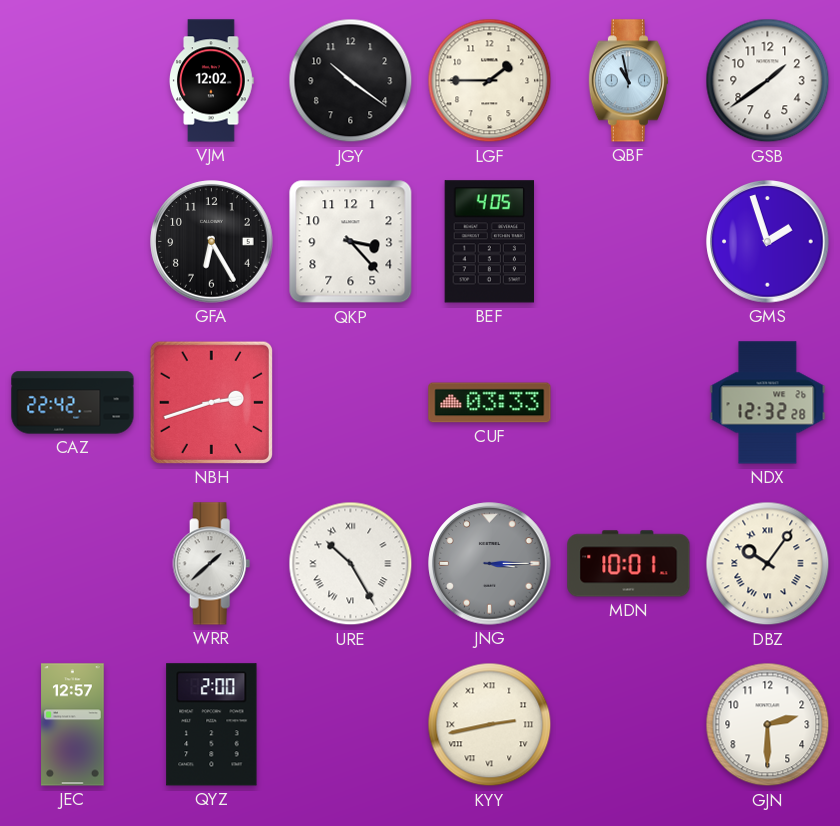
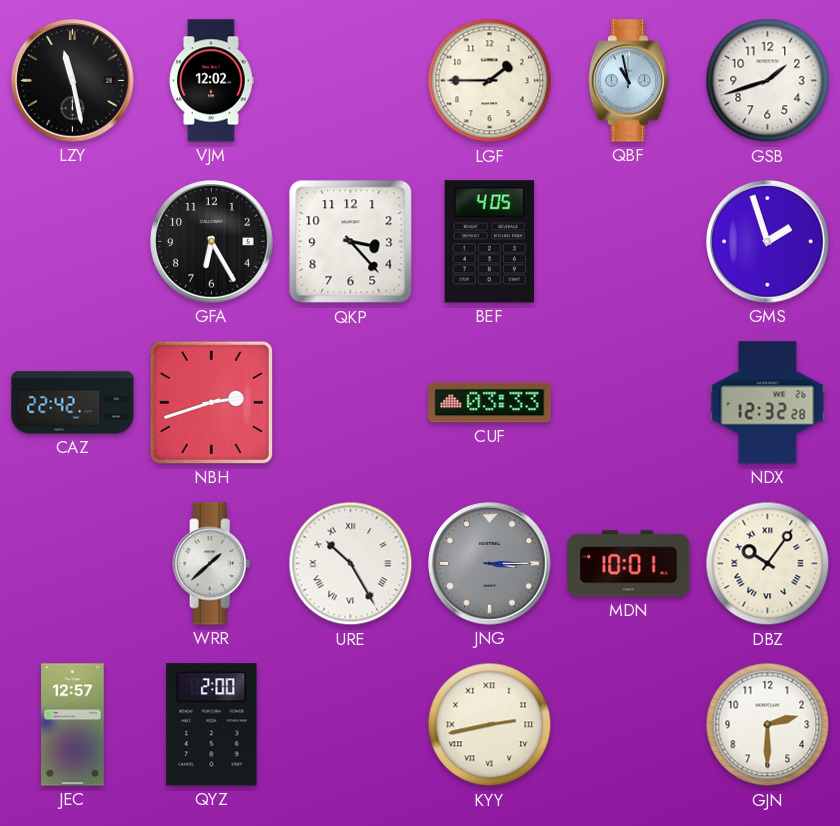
LZY: none -> 11:28 (73, 81)
JGY: 10:21 -> none (351, 81)
GSB: 1:39 -> 1:42 (768, 81)
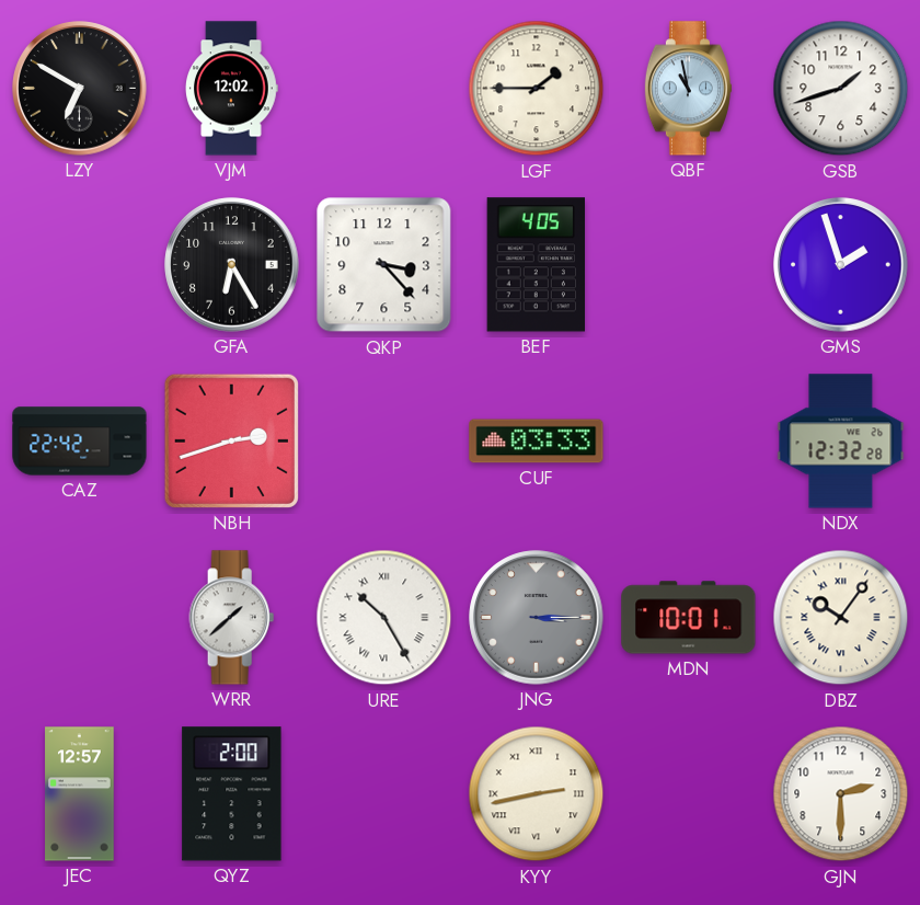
LZY: 11:28 -> 6:50 (80, 89)
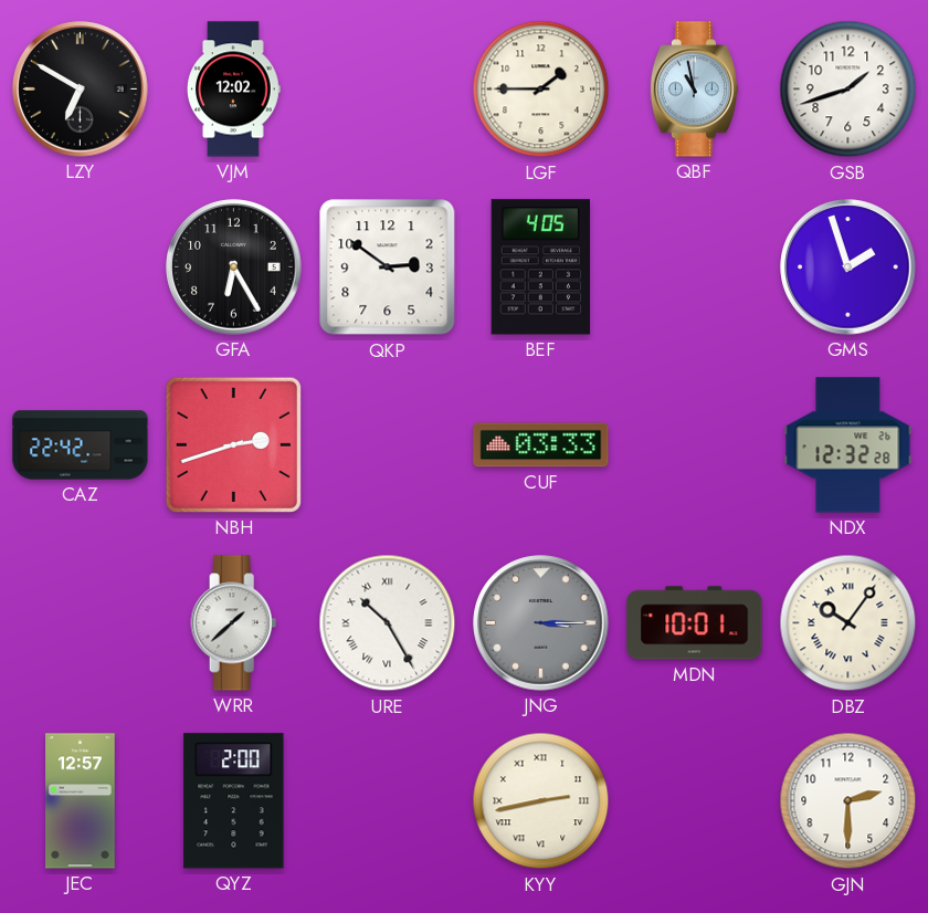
QKP: 3:23 -> 2:51 (388, 267)
